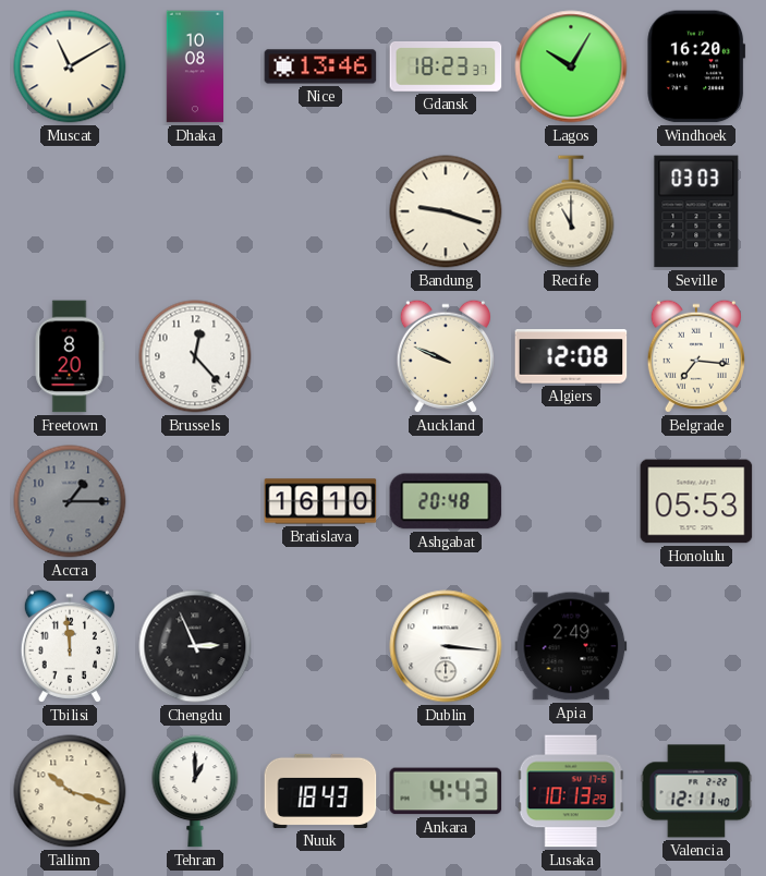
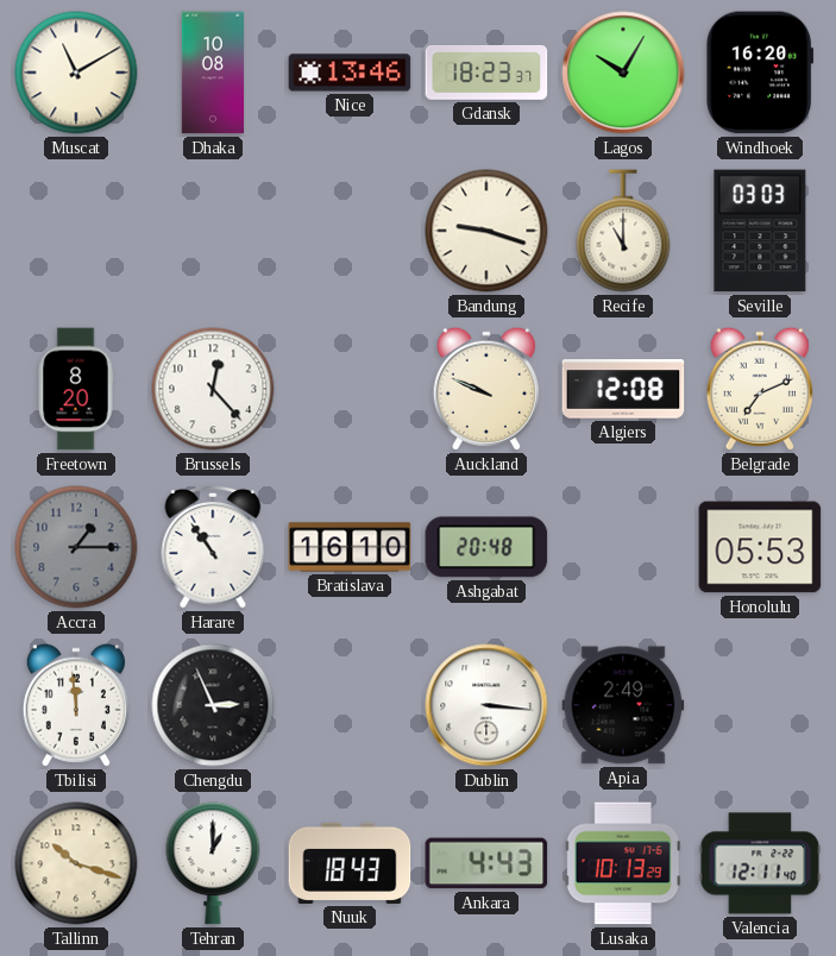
Belgrade: 7:16 -> 7:11 (760, 389)
Harare: none -> 10:54 (213, 548)
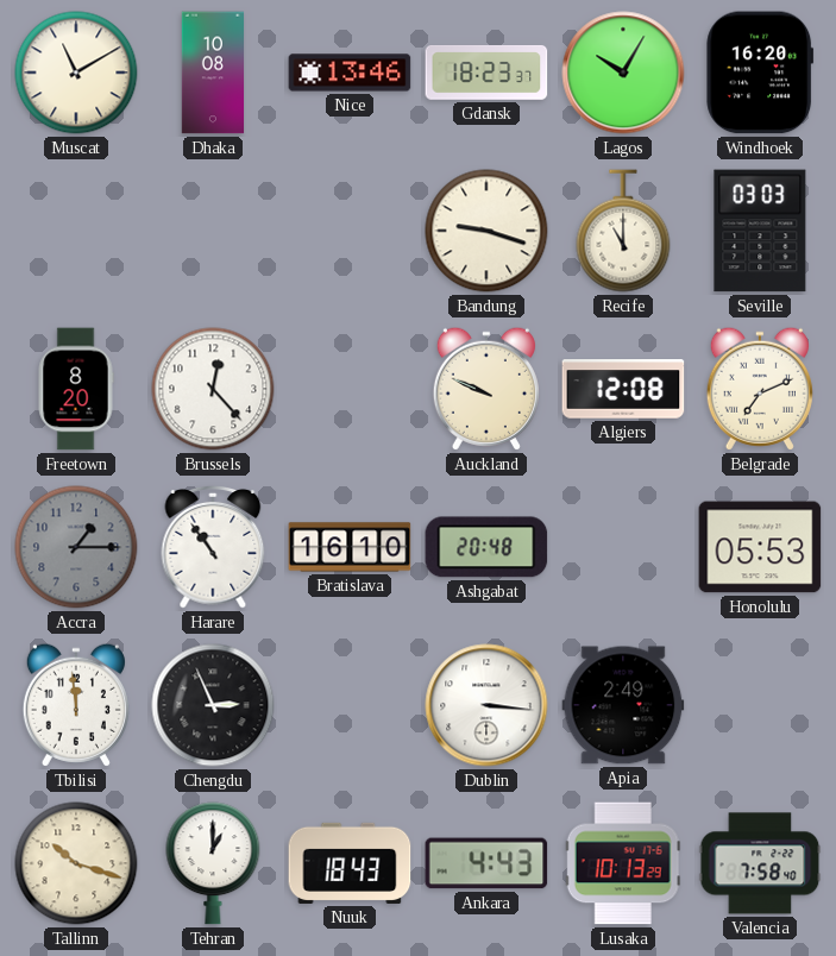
Valencia: 12:11 -> 7:58 (760, 863)
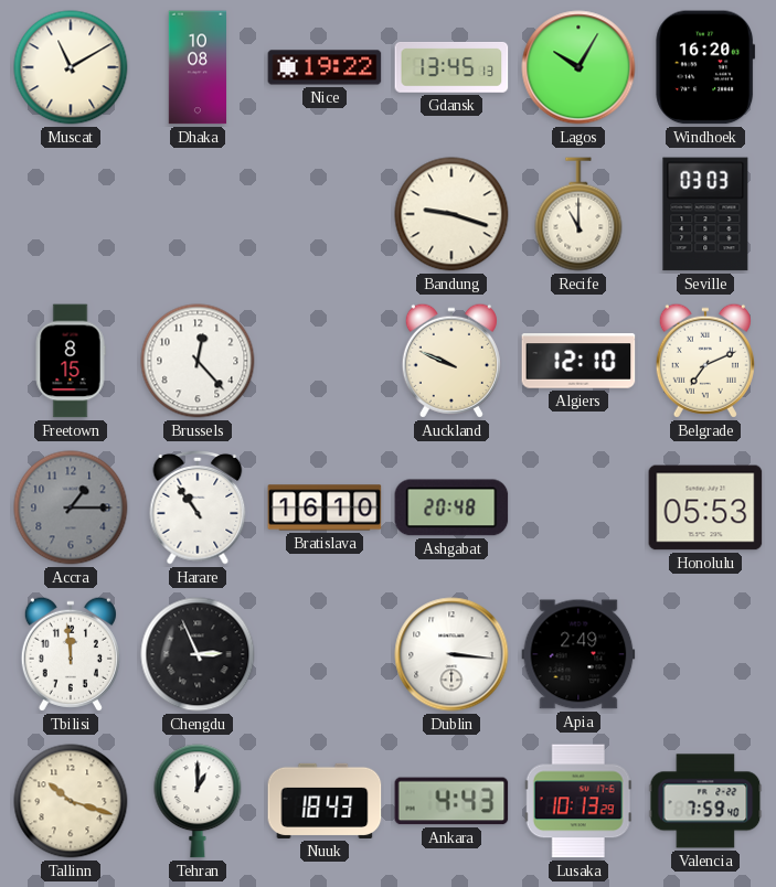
Nice: 13:46 -> 19:22 (325, 67)
Gdansk: 18:23 -> 13:45 (451, 67)
Freetown: 8:20 -> 8:15 (71, 361)
Algiers: 12:08 -> 12:10 (578, 361)
Valencia: 7:58 -> 7:59 (705, 801)
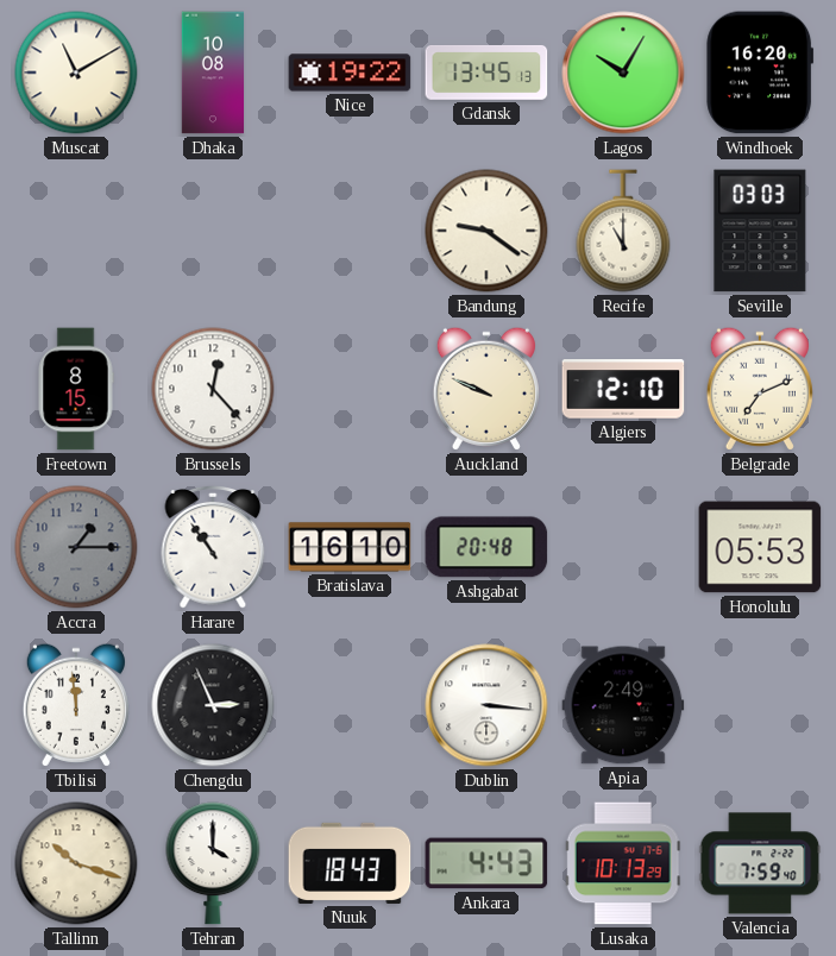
Bandung: 9:18 -> 9:21 (486, 231)
Tehran: 1:00 -> 4:00 (213, 863)
